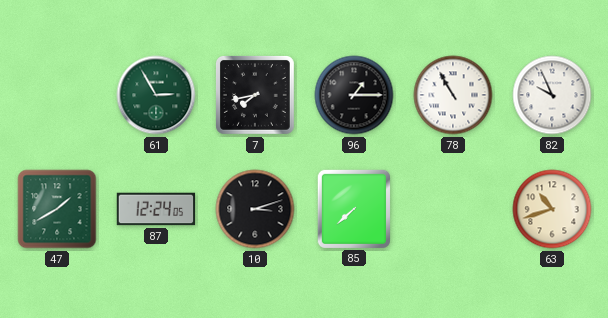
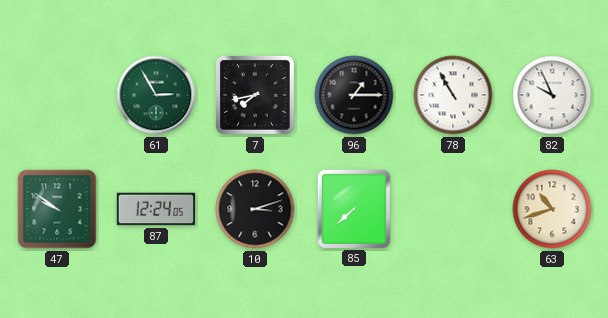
47: 1:40 -> 9:51 (57, 209)
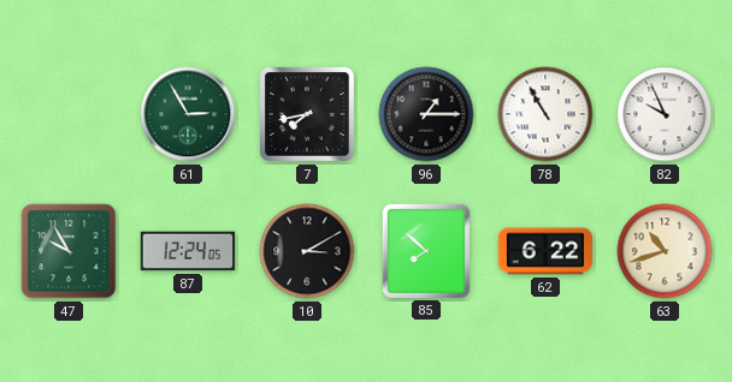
47: 9:51 -> 9:55 (69, 251)
10: 3:12 -> 3:10 (307, 251)
85: 7:38 -> 7:52 (426, 250)
62: none -> 6:22 (545, 251)
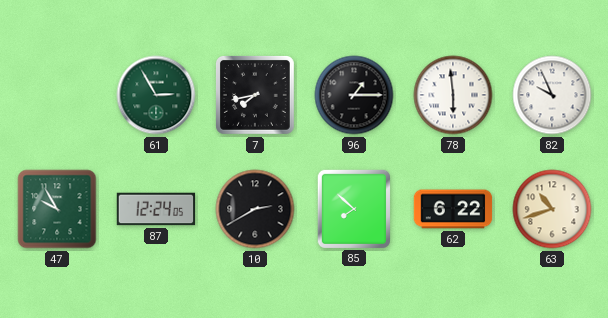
78: 10:55 -> 5:59 (453, 95)
10: 3:10 -> 2:40 (255, 209)
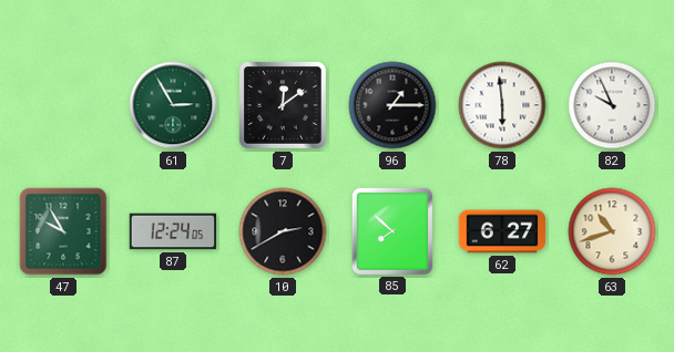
7: 7:43 -> 12:09 (283, 105)
62: 6:22 -> 6:27 (502, 231)
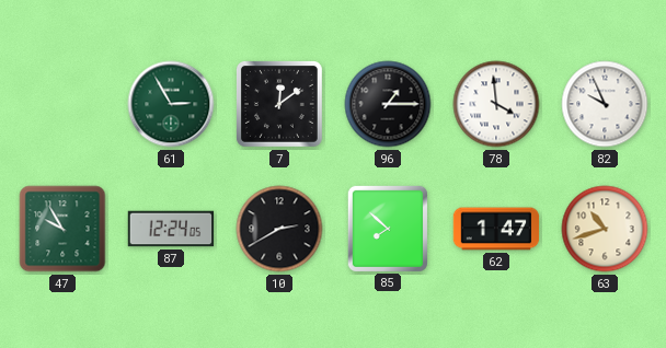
78: 5:59 -> 3:59 (496, 104)
62: 6:27 -> 1:47 (496, 229)
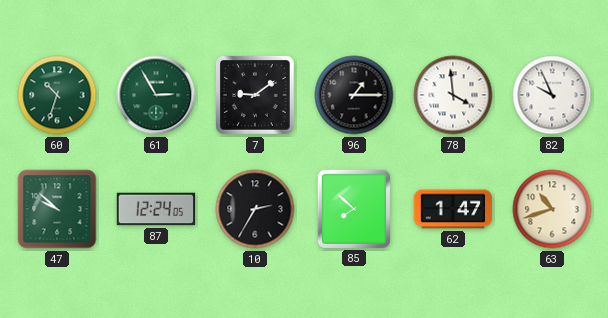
60: none -> 10:33 (57, 95)
7: 12:09 -> 9:09 (255, 95)
47: 9:55 -> 9:52 (57, 209)
10: 2:40 -> 2:35 (255, 209)
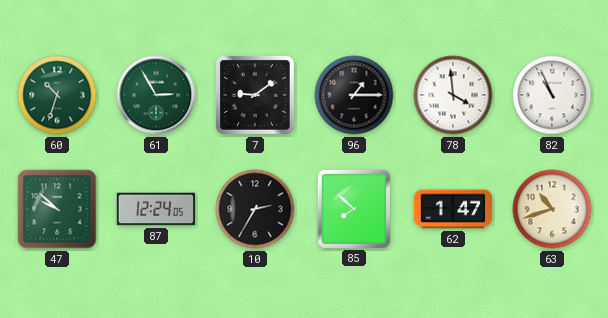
82: 9:56 -> 10:56 (552, 95)
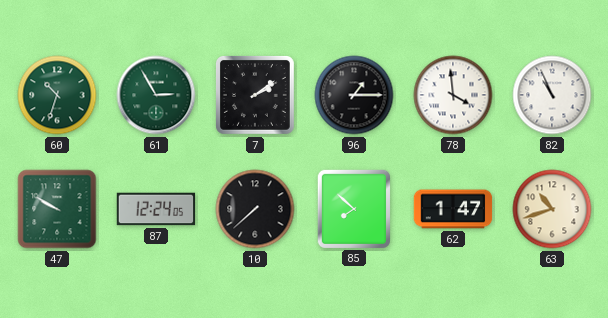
7: 9:09 -> 2:09 (255, 95)
47: 9:52 -> 9:50 (57, 209)
10: 2:35 -> 7:38 (255, 209)
